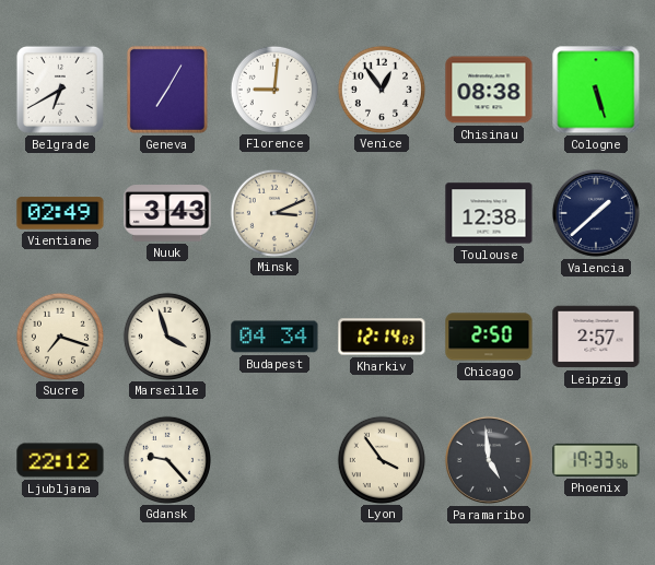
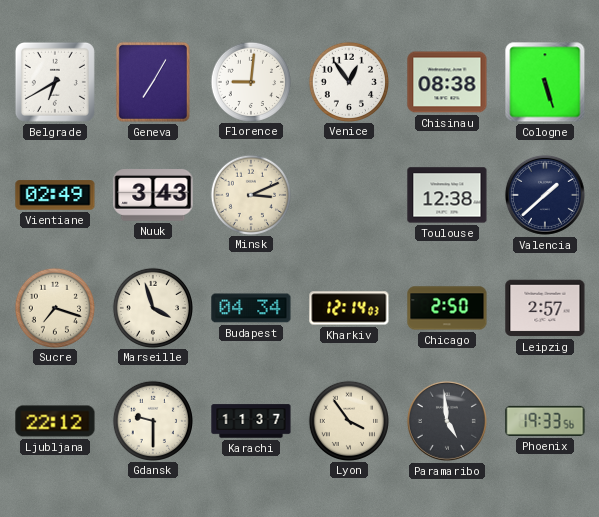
Gdansk: 9:23 -> 9:30 (152, 420)
Karachi: none -> 11:37 (251, 421)
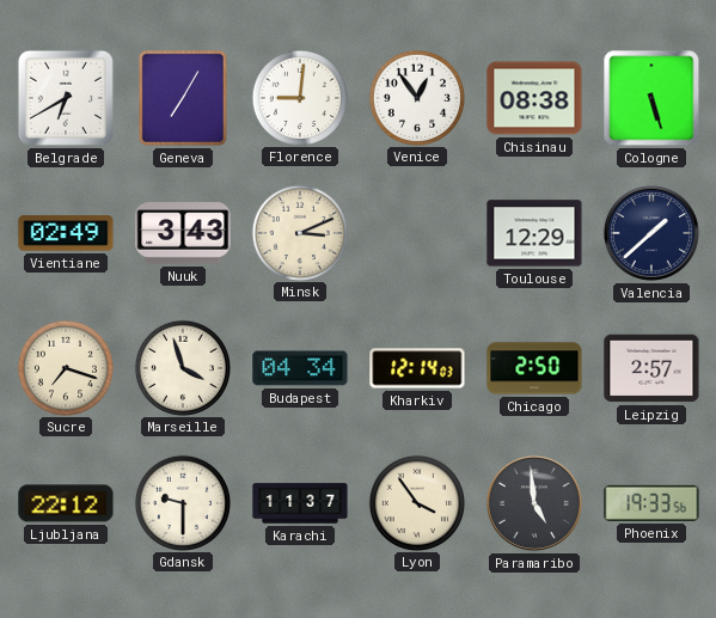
Toulouse: 12:38 -> 12:29 (534, 233)
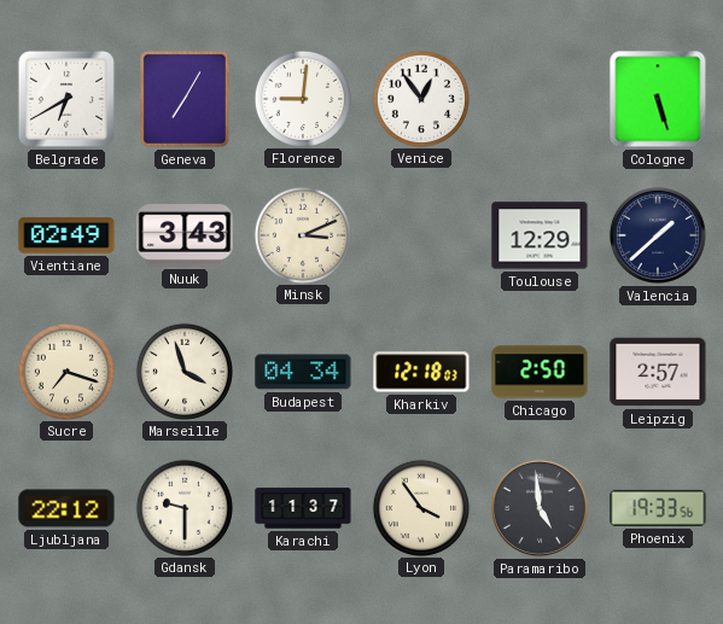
Chisinau: 08:38 -> none (534, 98)
Kharkiv: 12:14 -> 12:18 (421, 372)
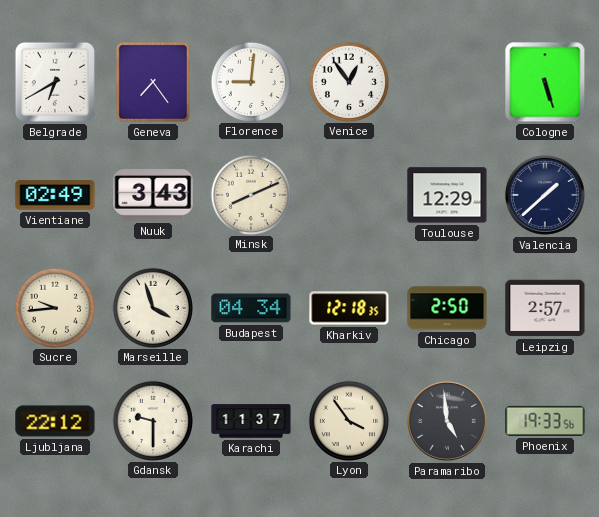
Geneva: 7:05 -> 7:24 (153, 82)
Minsk: 3:11 -> 8:11 (250, 194)
Sucre: 7:18 -> 9:44 (54, 307)
Kharkiv: 12:18:03 -> 12:18:35 (349, 308)
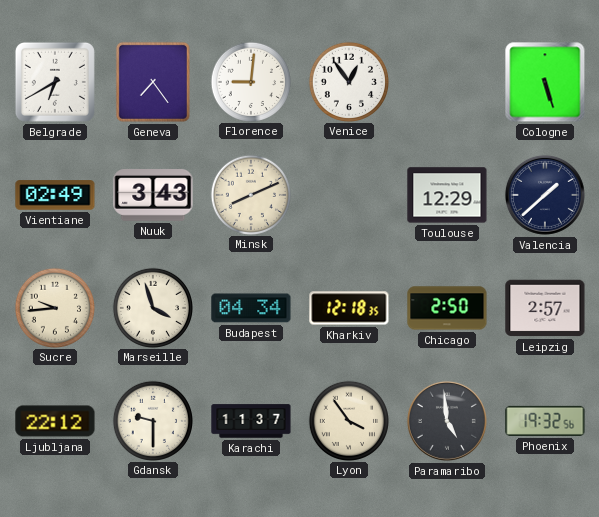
Phoenix: 19:33 -> 19:32 (545, 421)
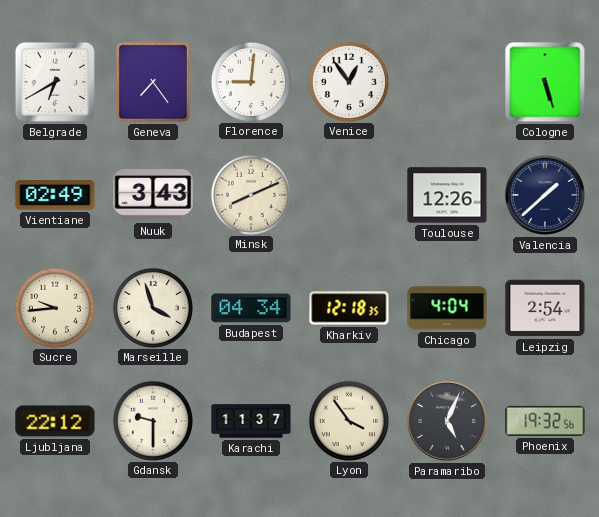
Toulouse: 12:29 -> 12:26 (447, 195)
Chicago: 2:50 -> 4:04 (447, 308)
Leipzig: 2:57 -> 2:54 (545, 308)
Paramaribo: 4:59 -> 5:04 (447, 421)
